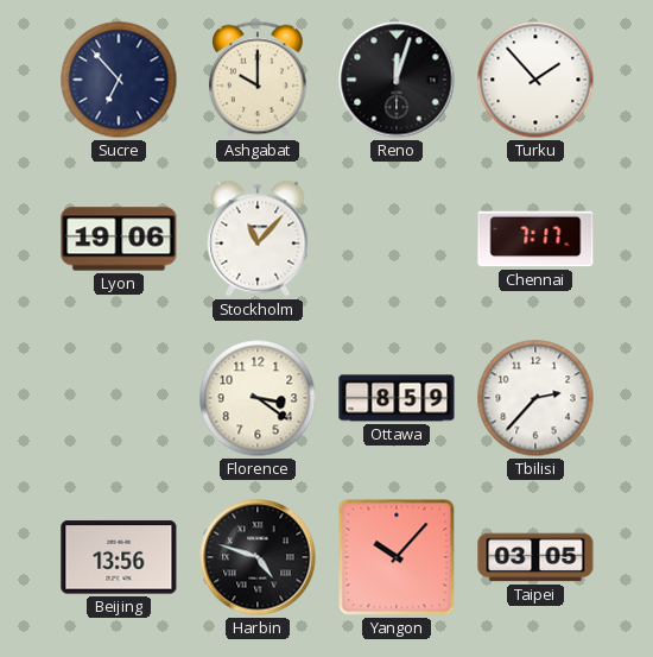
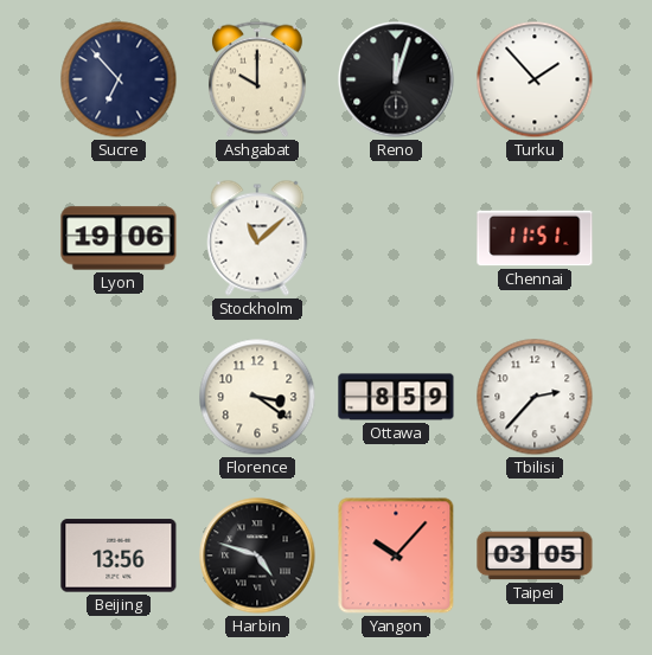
Stockholm: 11:07 -> 11:08 (257, 238)
Chennai: 7:17 -> 11:51 (535, 238)
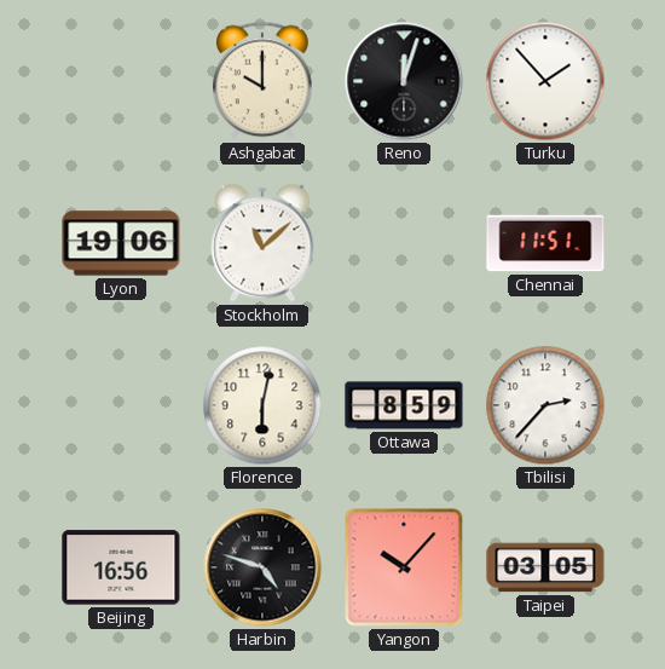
Sucre: 6:53 -> none (119, 79)
Florence: 3:21 -> 6:02 (262, 405)
Beijing: 13:56 -> 16:56 (121, 567)
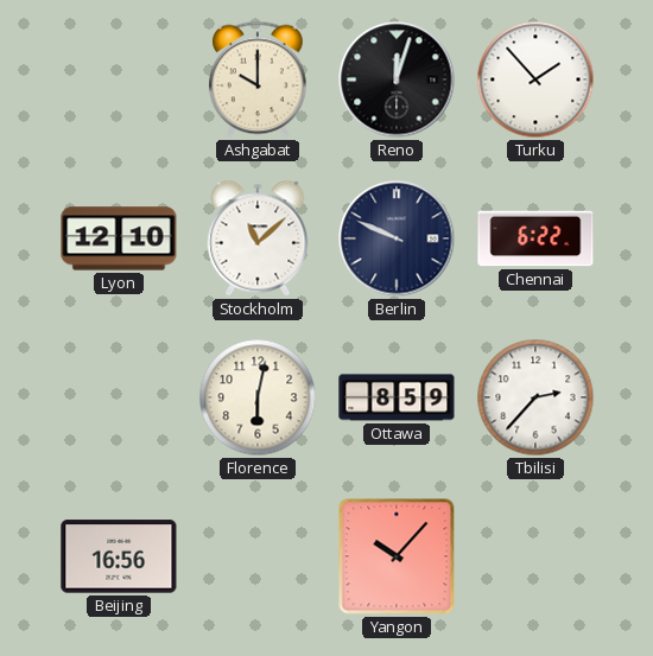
Lyon: 19:06 -> 12:10 (119, 238)
Berlin: none -> 9:49 (397, 238)
Chennai: 11:51 -> 6:22 (535, 238)
Harbin: 4:48 -> none (262, 567)
Taipei: 03:05 -> none (545, 567)
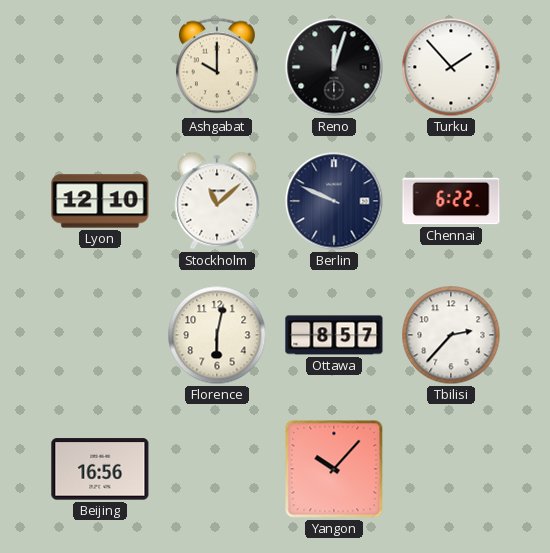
Ottawa: 8:59 -> 8:57 (334, 335)
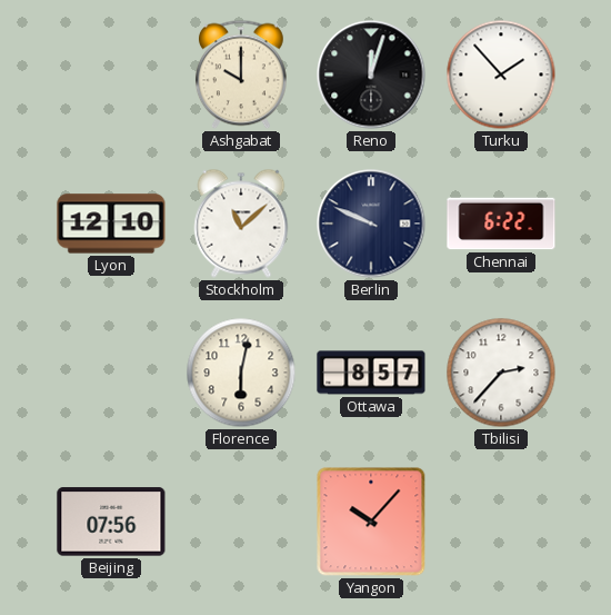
Beijing: 16:56 -> 07:56 (111, 522)
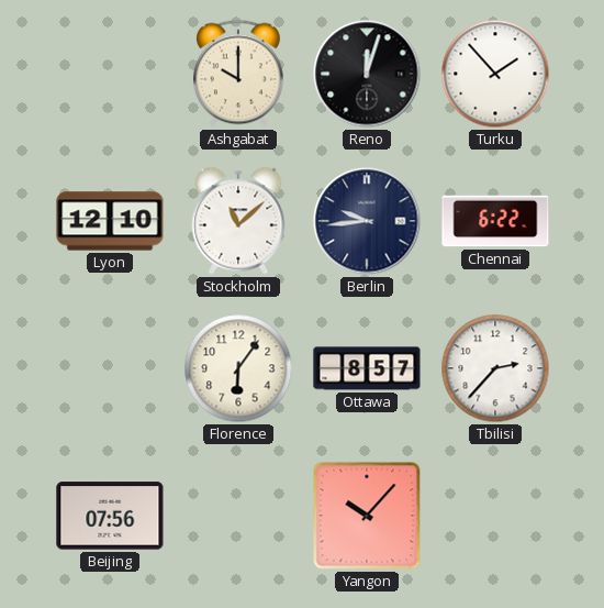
Berlin: 9:49 -> 9:44 (367, 221)
Florence: 6:02 -> 6:06 (238, 368)
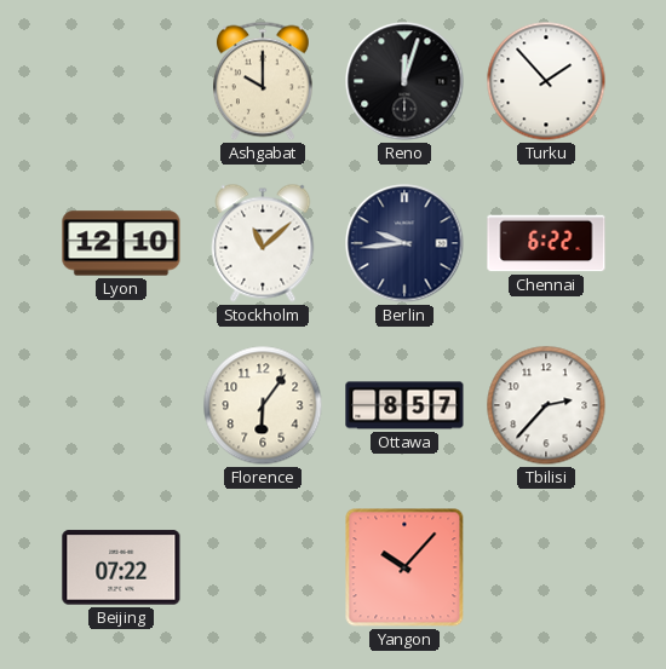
Beijing: 07:56 -> 07:22 (121, 567)
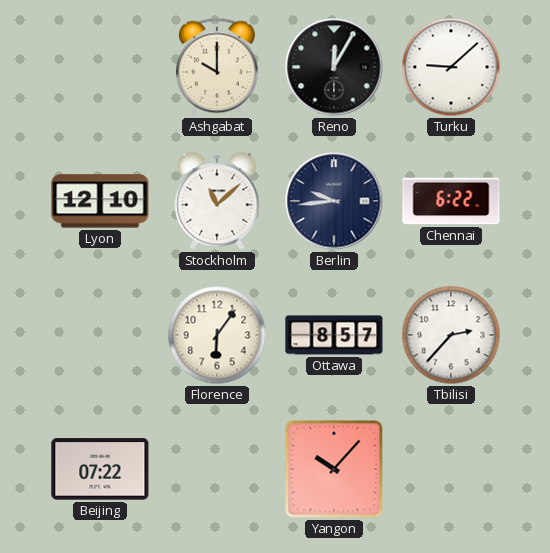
Reno: 12:03 -> 12:05 (334, 67)
Turku: 1:53 -> 9:08 (451, 67)
